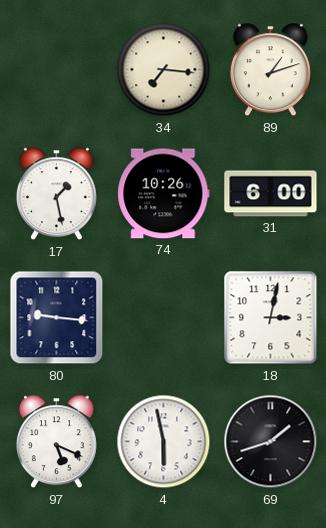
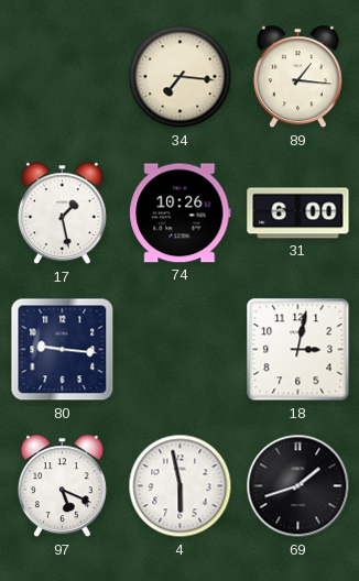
89: 1:12 -> 1:16 (297, 77)
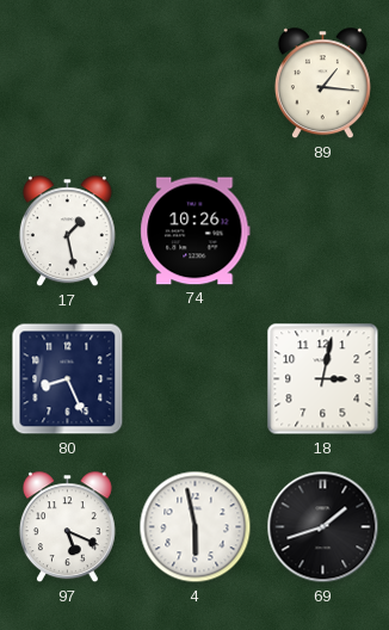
34: 7:16 -> none (181, 77)
31: 6:00 -> none (298, 213)
80: 9:16 -> 8:26 (68, 379)
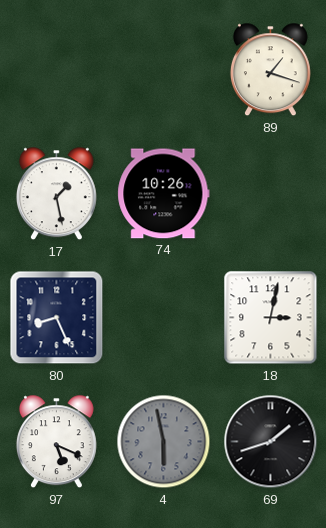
89: 1:16 -> 1:18 (270, 70)
4 dial: white -> grey (164, 442)
